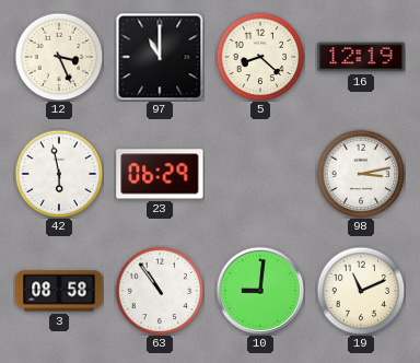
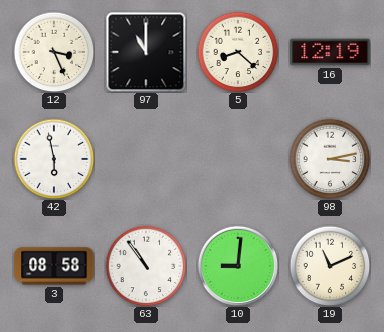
23: 06:29 -> none (160, 174)
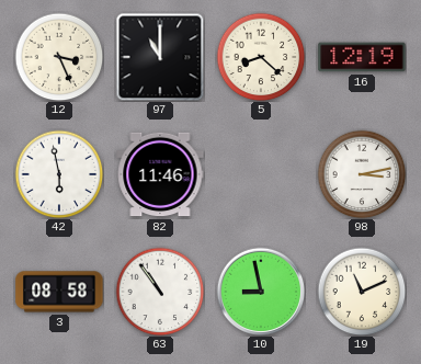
82: none -> 11:46 (160, 174)
10: 9:01 -> 8:58 (260, 291)
